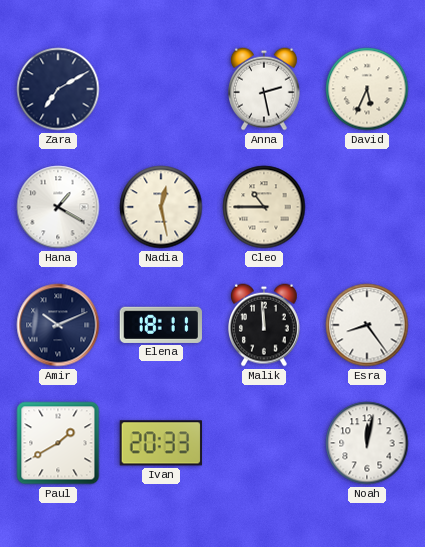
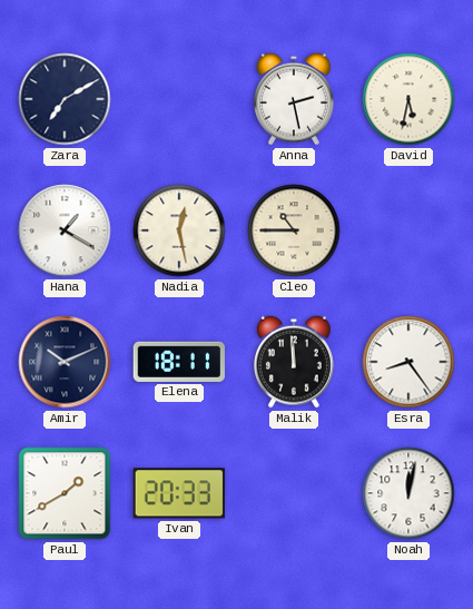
David: 5:34 -> 5:32 (408, 99)
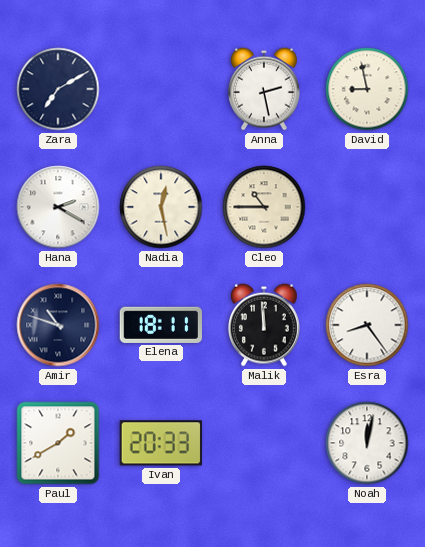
David: 5:32 -> 8:58 (367, 89)
Hana: 1:20 -> 2:20 (58, 207)
Amir: 10:11 -> 10:48 (58, 325)
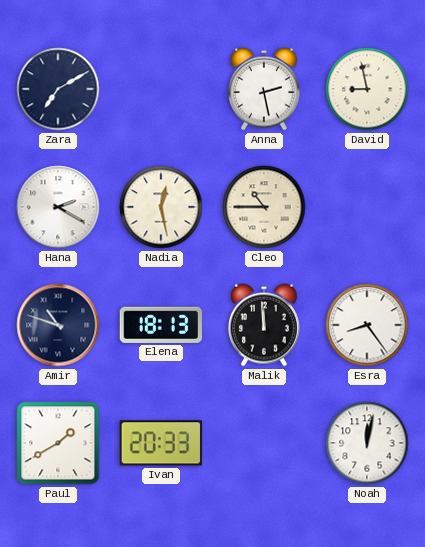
Elena: 18:11 -> 18:13 (161, 325)
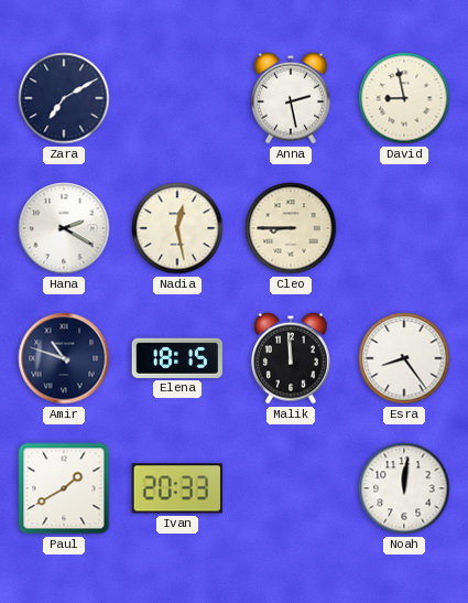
Cleo: 10:45 -> 8:45 (291, 228)
Elena: 18:13 -> 18:15 (177, 358)
Noah: 12:02 -> 12:01 (404, 488)
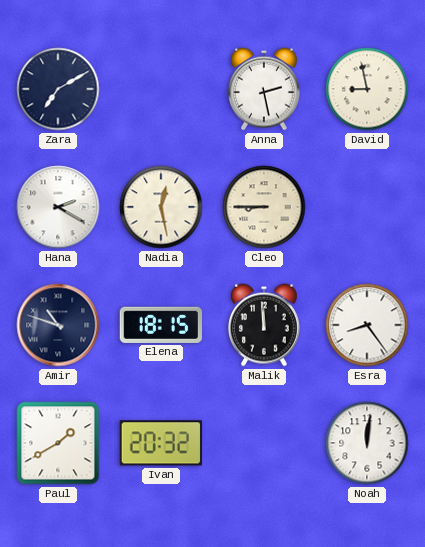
Ivan: 20:33 -> 20:32 (161, 443)
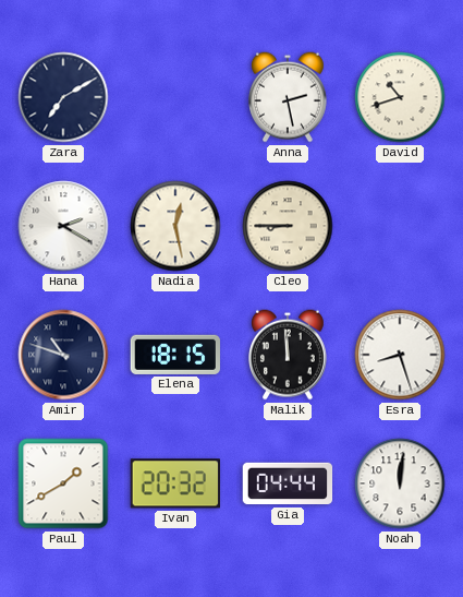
David: 8:58 -> 10:42 (400, 97)
Esra: 8:24 -> 8:27 (400, 355)
Gia: none -> 04:44 (288, 483)
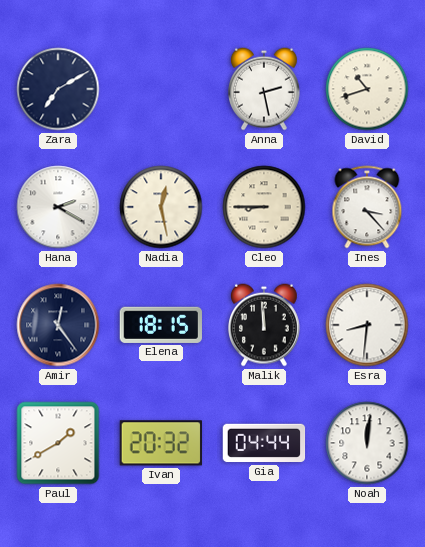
Ines: none -> 3:23 (367, 207)
Amir: 10:48 -> 12:24 (58, 325)
Esra: 8:27 -> 8:31 (367, 325)
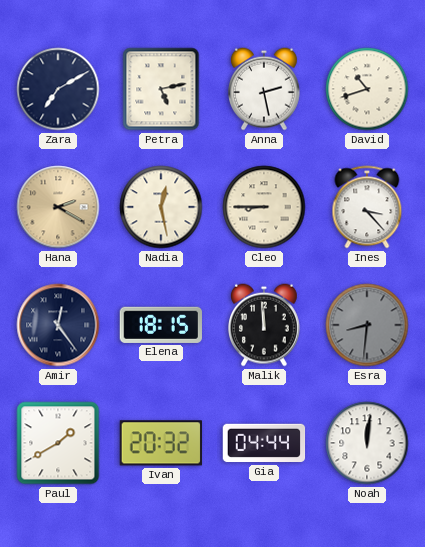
Petra: none -> 5:13 (161, 89)
Hana dial: white -> champagne (58, 207)
Esra dial: white -> grey (367, 325)
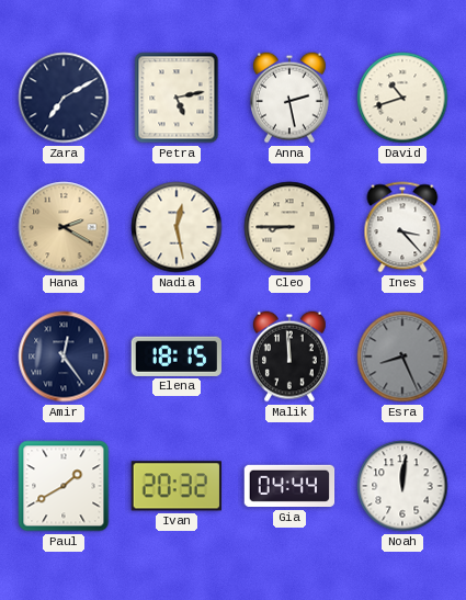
Esra: 8:31 -> 8:26 (402, 356)
